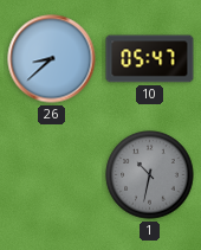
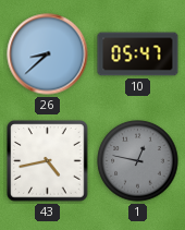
43: none -> 4:43 (48, 161)
1: 10:32 -> 12:47 (138, 161)
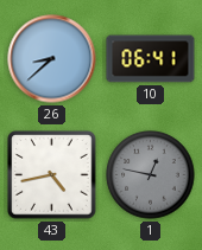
10: 05:47 -> 06:41 (151, 59)
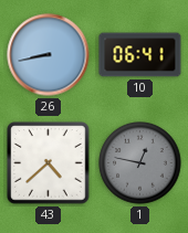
26: 8:38 -> 8:43 (49, 55)
43: 4:43 -> 4:38 (49, 163)
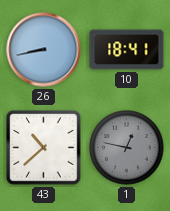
10: 06:41 -> 18:41 (127, 50)
43: 4:38 -> 10:38 (44, 148)
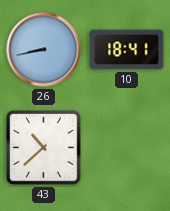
1: 12:47 -> none (127, 148)
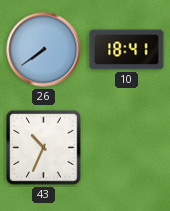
26: 8:43 -> 7:39 (44, 50)
43: 10:38 -> 10:34 (44, 148)
